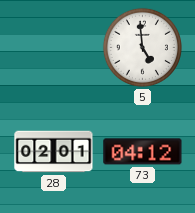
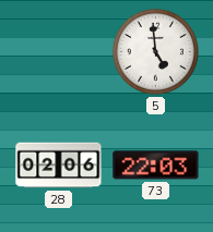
28: 02:01 -> 02:06 (59, 166)
73: 04:12 -> 22:03 (156, 166)
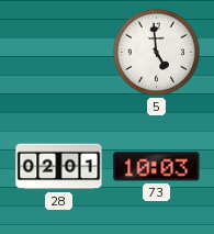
28: 02:06 -> 02:01 (59, 167)
73: 22:03 -> 10:03 (157, 167)
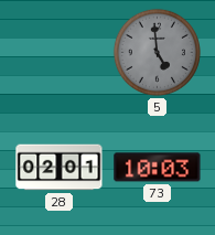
5 dial: white -> grey (157, 52)
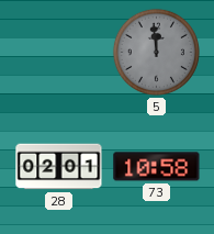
5: 4:59 -> 11:59 (156, 52)
73: 10:03 -> 10:58 (157, 167)
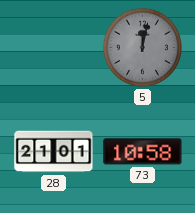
5: 11:59 -> 12:02 (142, 47)
28: 02:01 -> 21:01 (54, 152)
